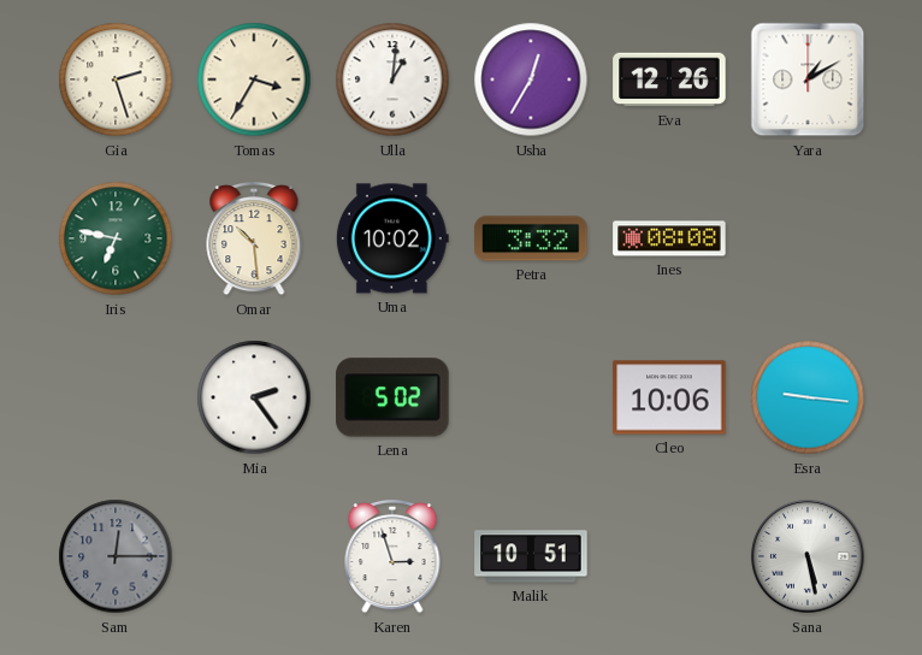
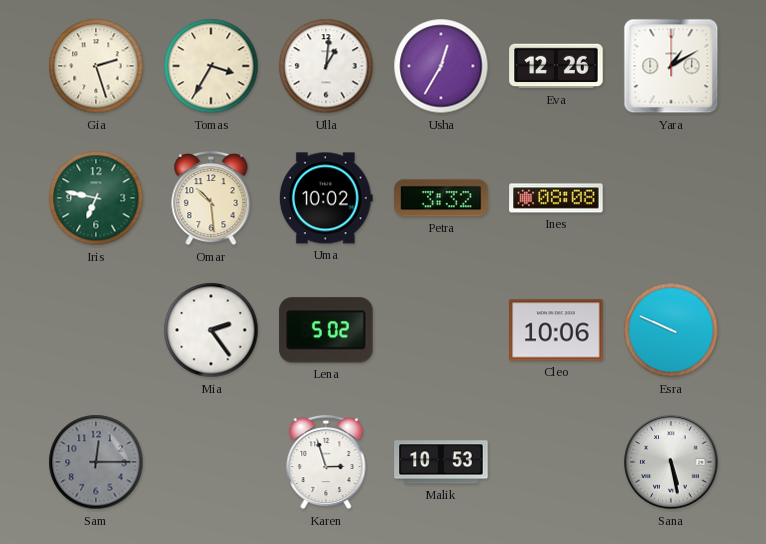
Esra: 9:16 -> 9:49 (671, 330)
Malik: 10:51 -> 10:53 (441, 462)
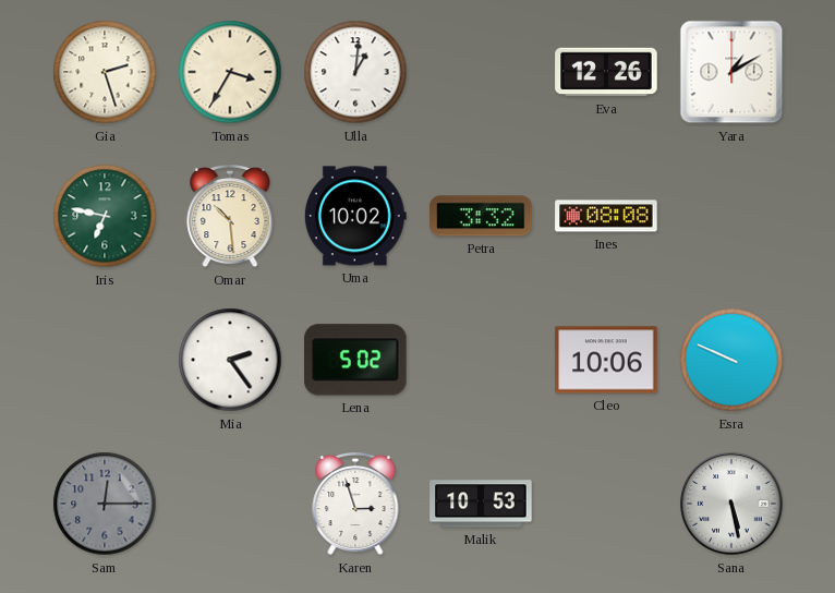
Usha: 12:35 -> none (441, 66)
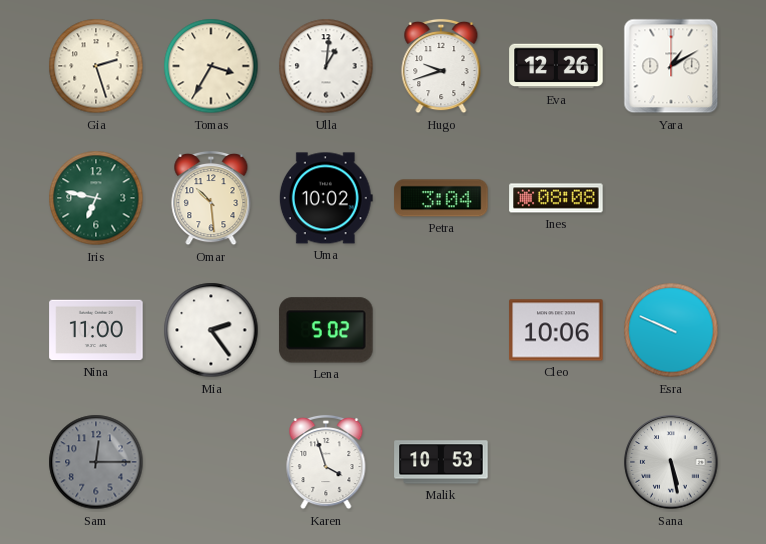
Hugo: none -> 9:42 (441, 66)
Petra: 3:32 -> 3:04 (441, 198)
Nina: none -> 11:00 (96, 330)
Karen: 2:57 -> 3:57 (326, 462)
